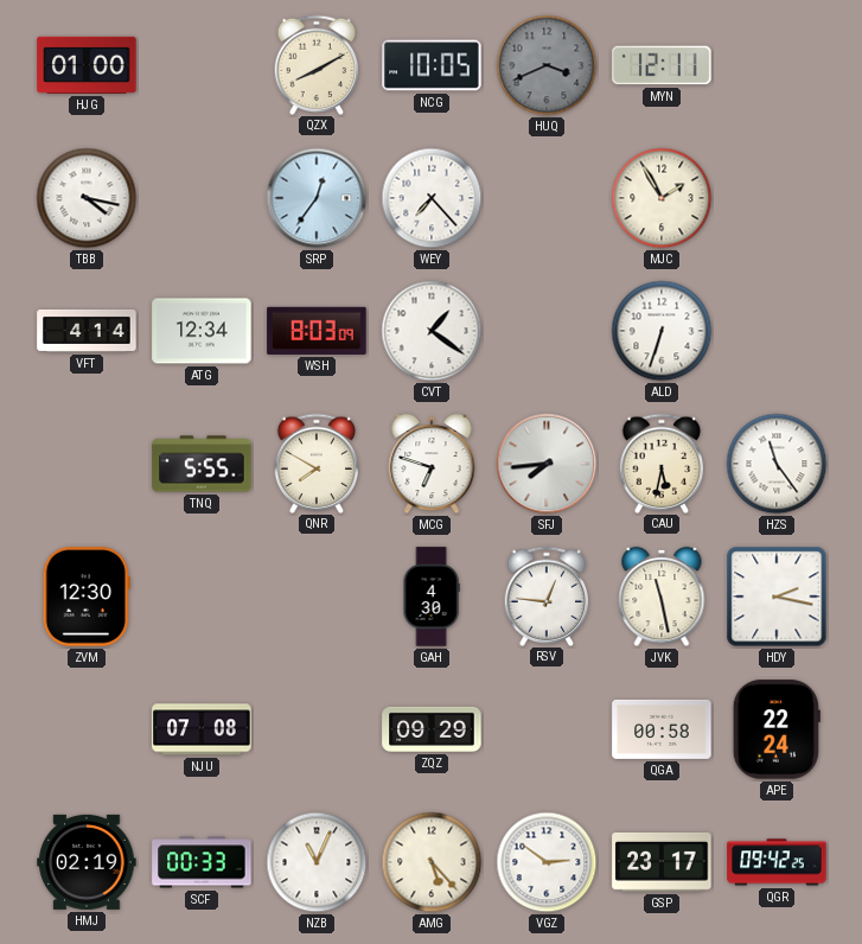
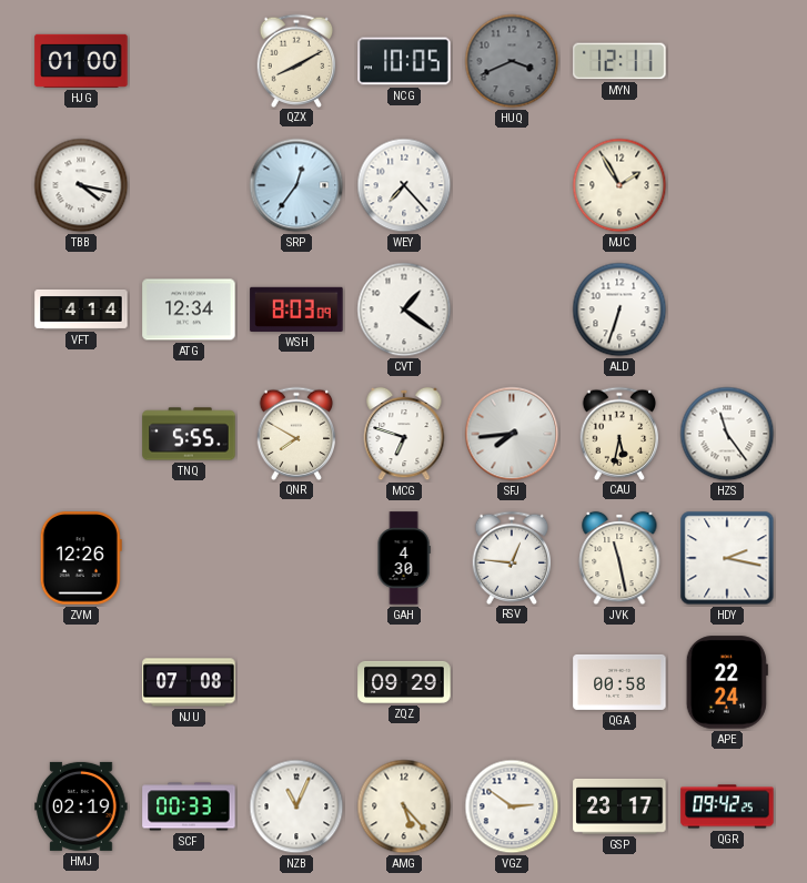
ZVM: 12:30 -> 12:26 (81, 558)
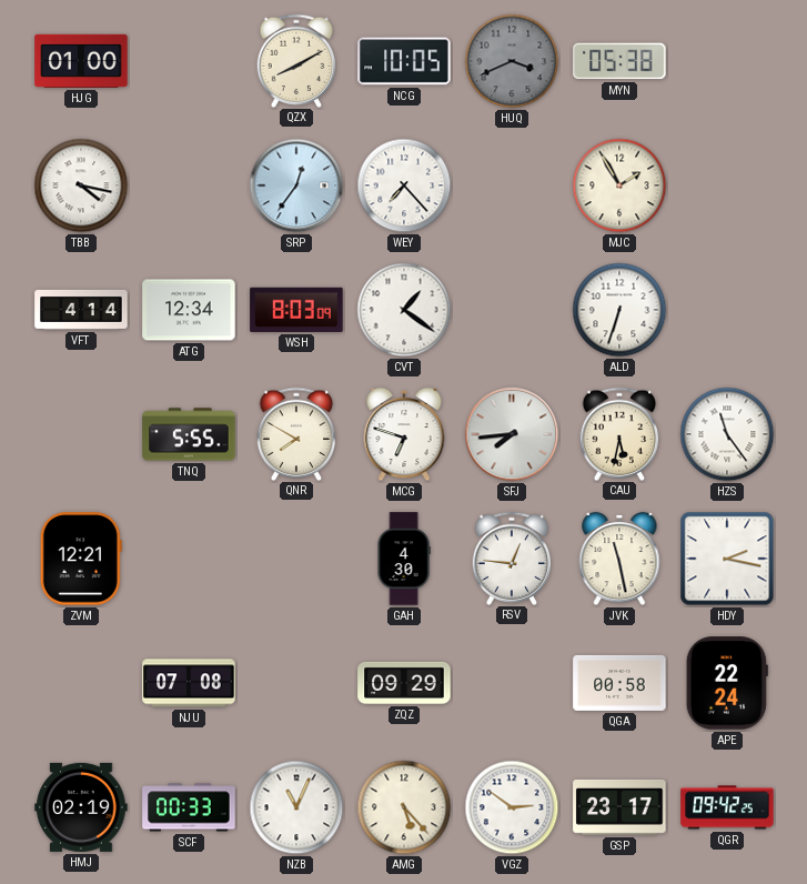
MYN: 12:11 -> 05:38 (619, 61)
ZVM: 12:26 -> 12:21 (81, 559)
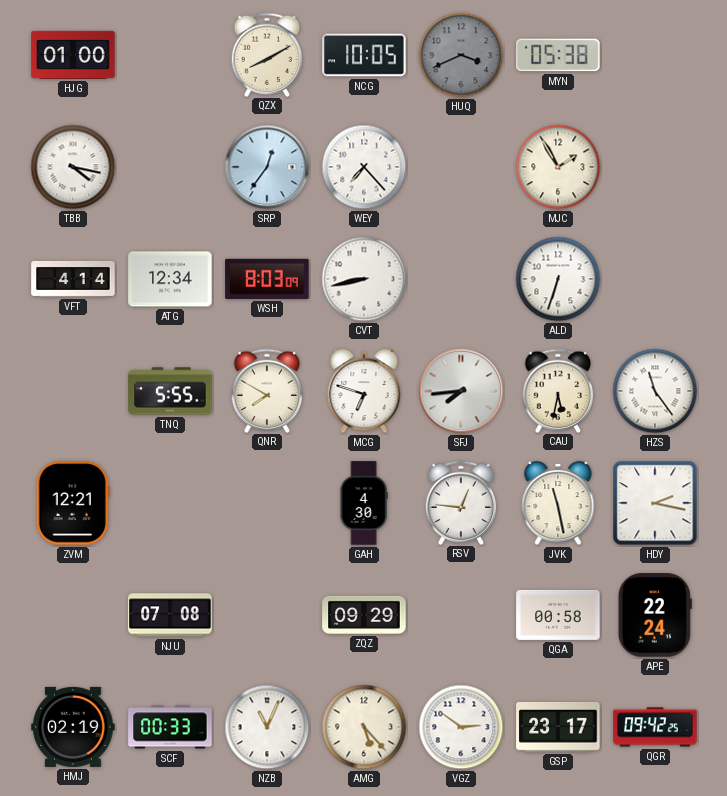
CVT: 1:21 -> 8:43 (364, 279)
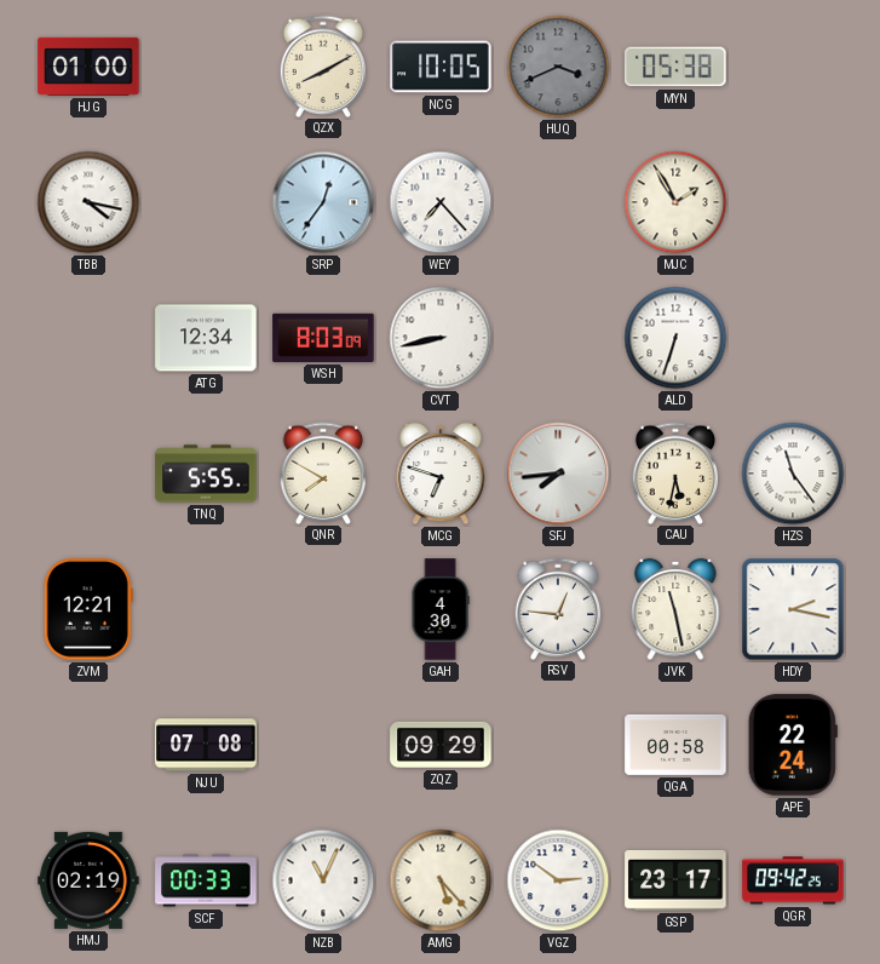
VFT: 4:14 -> none (73, 279)
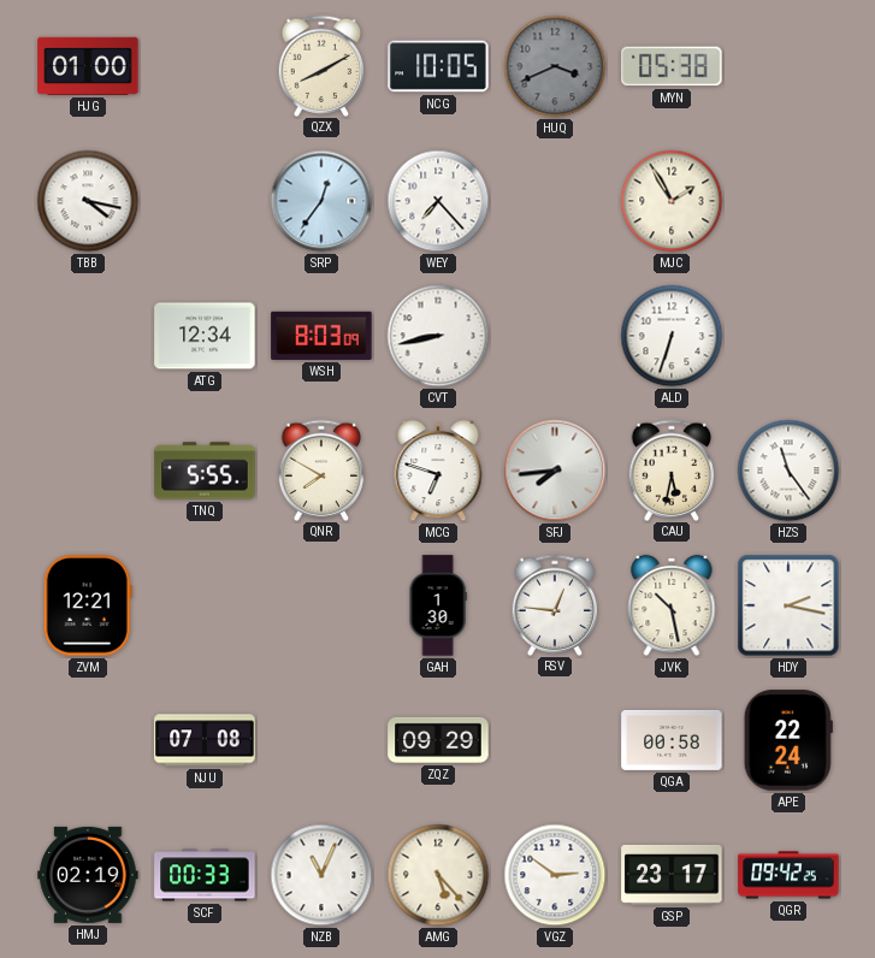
GAH: 4:30 -> 1:30 (438, 605)
JVK: 11:28 -> 10:28 (672, 605)
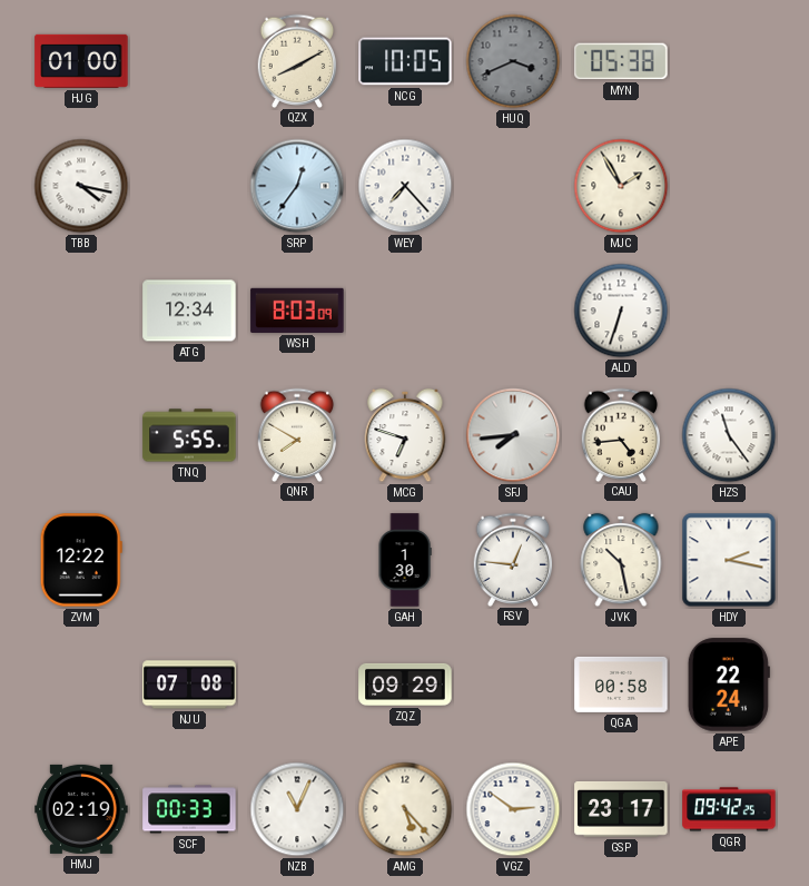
CVT: 8:43 -> none (438, 336)
CAU: 5:32 -> 4:44 (621, 434)
ZVM: 12:21 -> 12:22 (81, 560)
